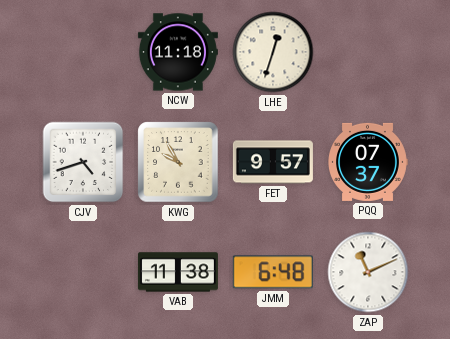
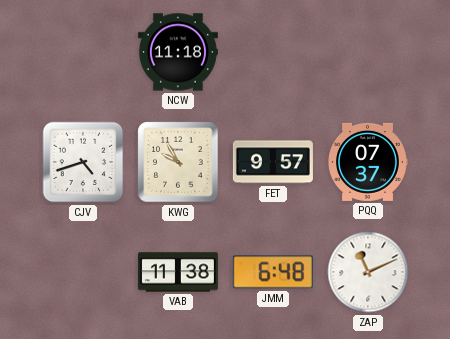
LHE: 12:33 -> none (273, 52)
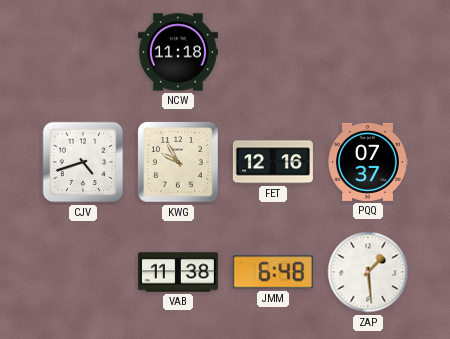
FET: 9:57 -> 12:16 (273, 162)
ZAP: 11:11 -> 1:29 (368, 272)
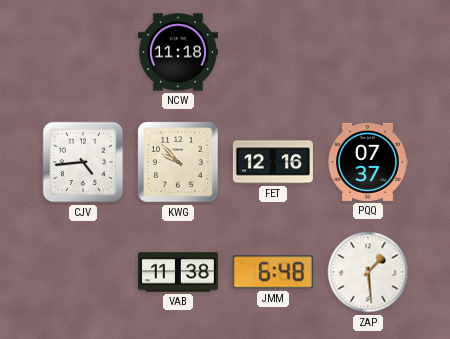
CJV: 4:42 -> 4:44 (83, 162)
KWG: 9:55 -> 9:53 (178, 162)
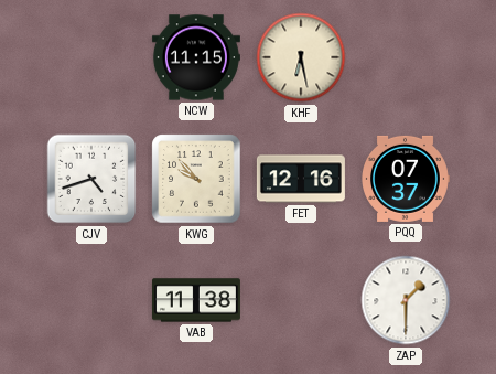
NCW: 11:18 -> 11:15 (196, 57)
KHF: none -> 6:28 (301, 57)
CJV: 4:44 -> 4:42 (91, 179)
JMM: 6:48 -> none (273, 272)
ZAP: 1:29 -> 1:30 (406, 300)
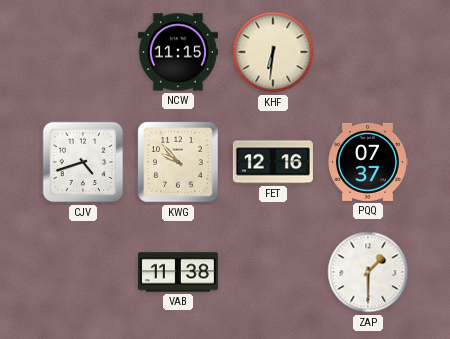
KHF: 6:28 -> 6:31 (273, 52)
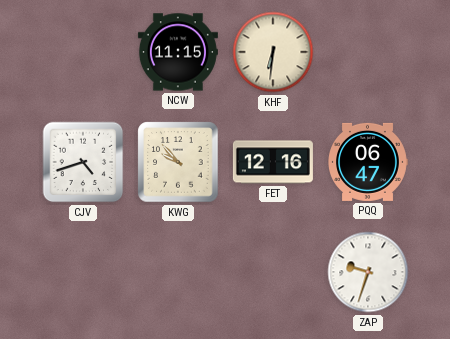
PQQ: 07:37 -> 06:47 (368, 162)
VAB: 11:38 -> none (178, 272)
ZAP: 1:30 -> 9:33 (368, 272)
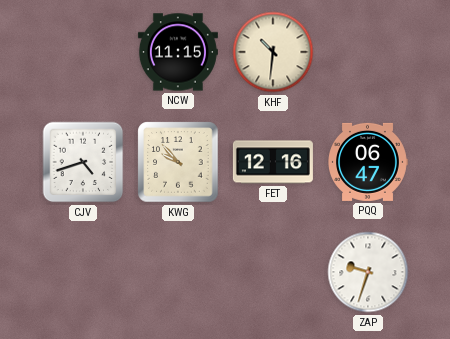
KHF: 6:31 -> 10:31 (273, 52)
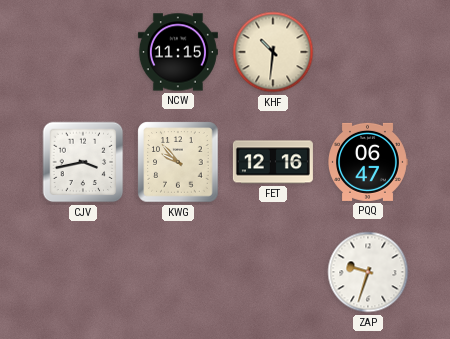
CJV: 4:42 -> 3:43 (83, 162)
